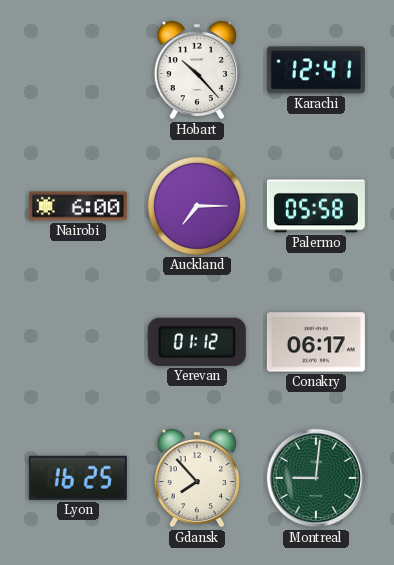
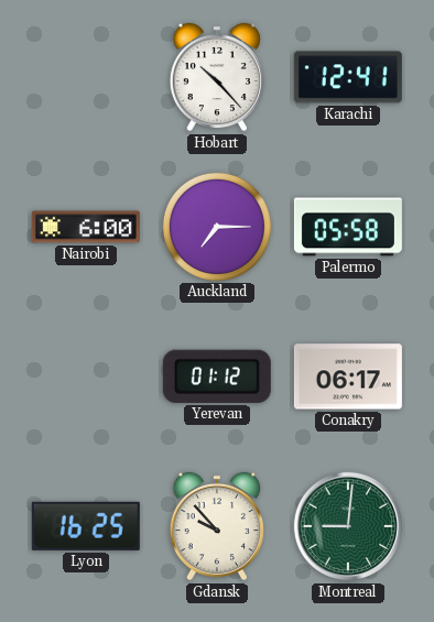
Gdansk: 7:53 -> 9:53 (217, 526)
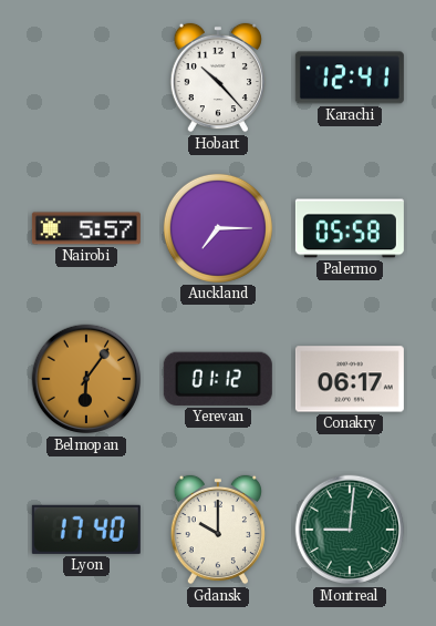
Nairobi: 6:00 -> 5:57 (86, 228)
Belmopan: none -> 6:06 (86, 379)
Lyon: 16:25 -> 17:40 (86, 530)
Gdansk: 9:53 -> 10:00 (218, 530)
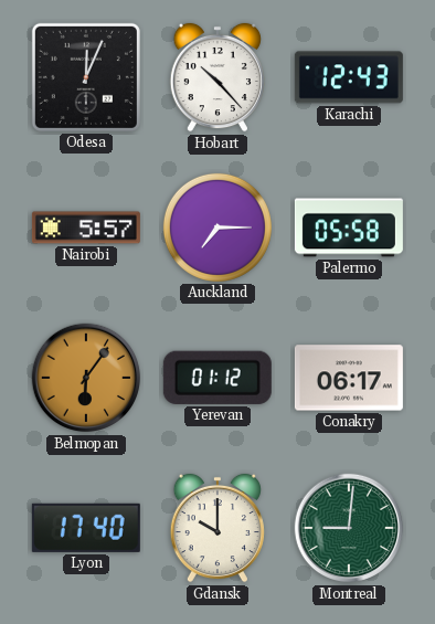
Odesa: none -> 12:04 (86, 77)
Karachi: 12:41 -> 12:43 (349, 77)
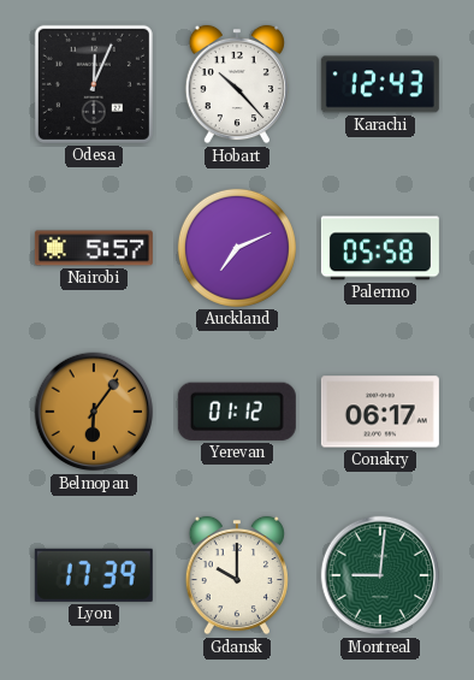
Auckland: 7:15 -> 7:11 (237, 248)
Lyon: 17:40 -> 17:39 (94, 575)
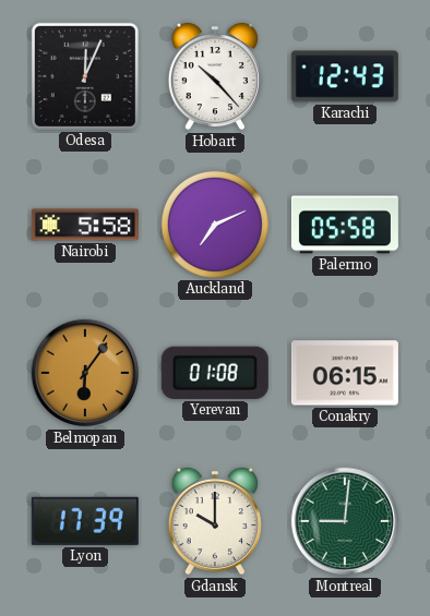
Nairobi: 5:57 -> 5:58 (85, 225)
Yerevan: 01:12 -> 01:08 (215, 373)
Conakry: 06:17 -> 06:15 (345, 373)
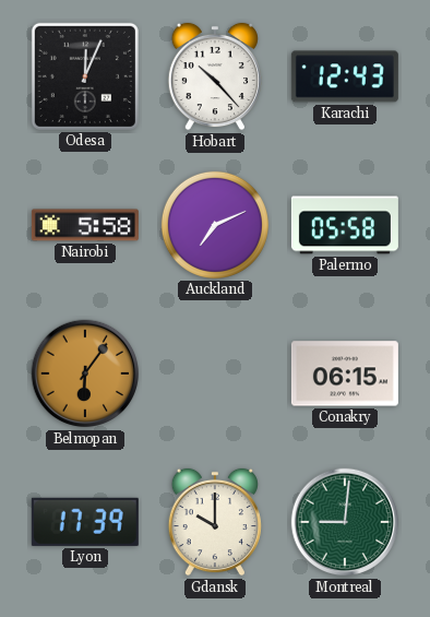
Yerevan: 01:08 -> none (215, 373)
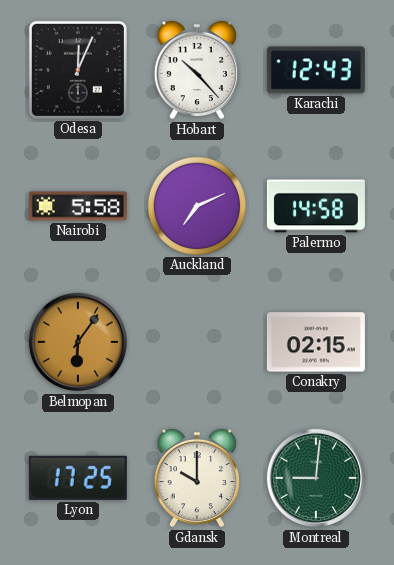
Palermo: 05:58 -> 14:58 (316, 206)
Conakry: 06:15 -> 02:15 (316, 342)
Lyon: 17:39 -> 17:25 (78, 478)
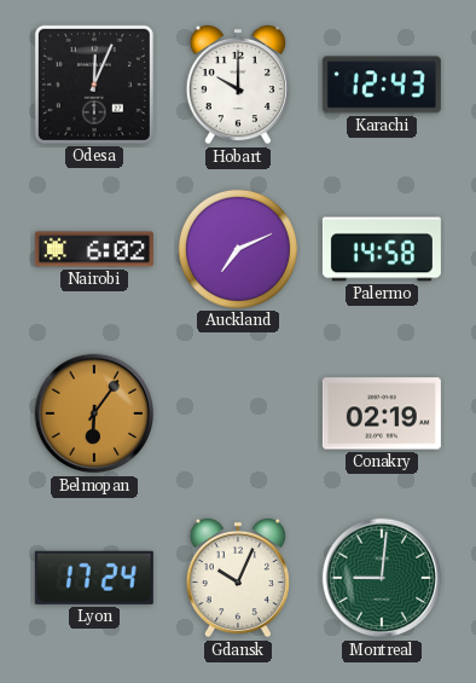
Hobart: 10:23 -> 10:00 (238, 85)
Nairobi: 5:58 -> 6:02 (94, 249)
Conakry: 02:15 -> 02:19 (382, 413)
Lyon: 17:25 -> 17:24 (94, 578)
Gdansk: 10:00 -> 10:04 (238, 578)
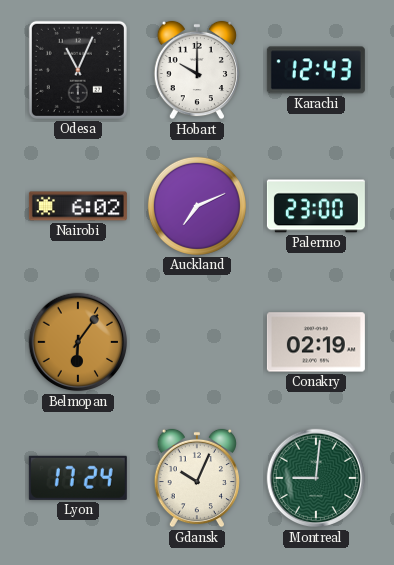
Odesa: 12:04 -> 11:04 (78, 70)
Palermo: 14:58 -> 23:00 (316, 206)
